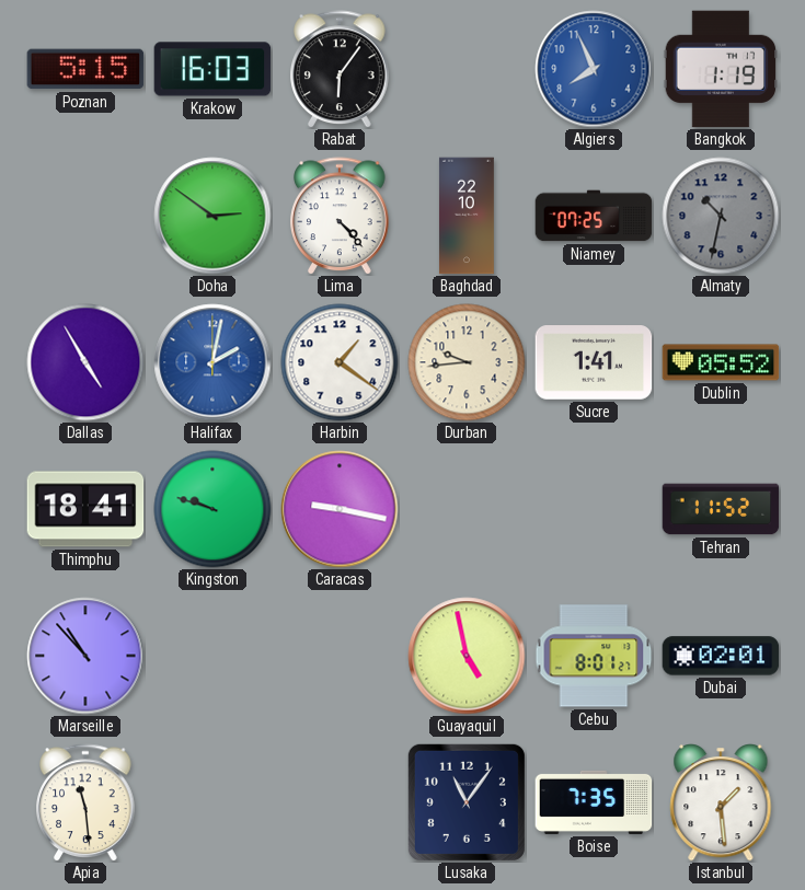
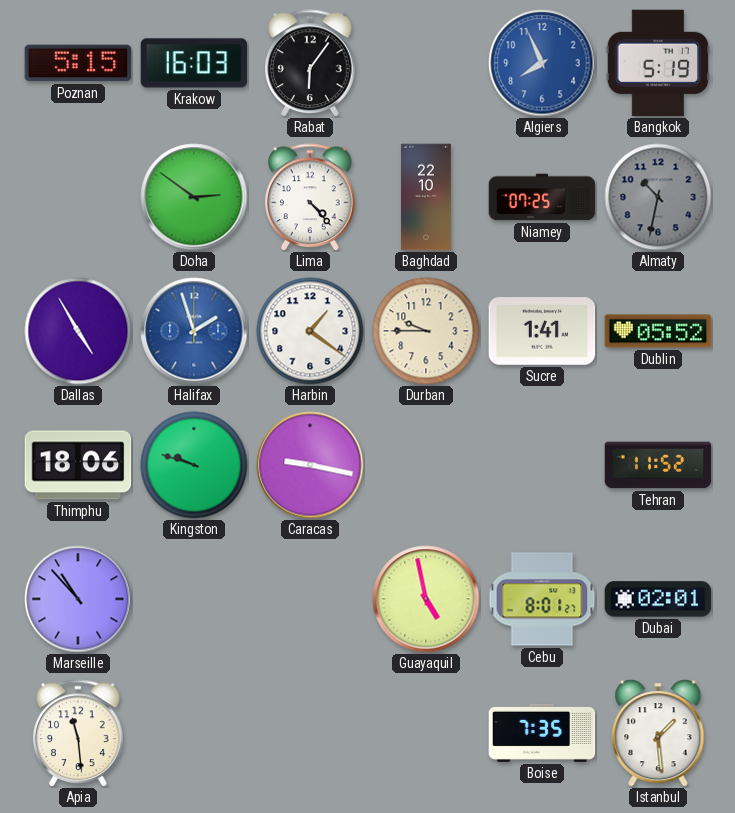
Bangkok: 1:19 -> 5:19 (658, 63)
Halifax: 2:02 -> 1:57 (194, 331)
Durban: 9:44 -> 9:45 (426, 331)
Thimphu: 18:41 -> 18:06 (78, 465)
Lusaka: 11:06 -> none (467, 802)
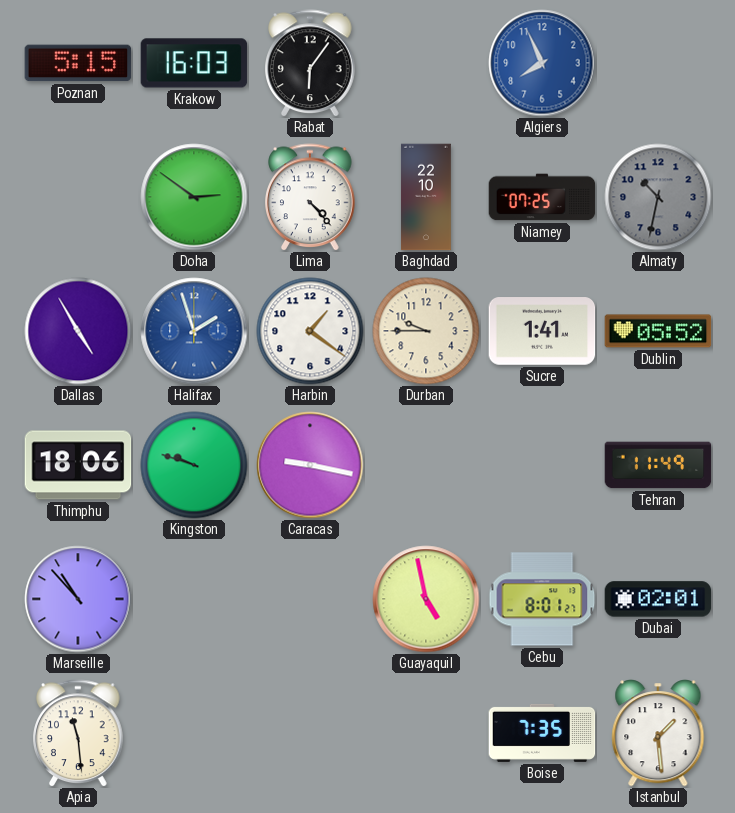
Bangkok: 5:19 -> none (658, 63)
Tehran: 11:52 -> 11:49 (658, 465)
